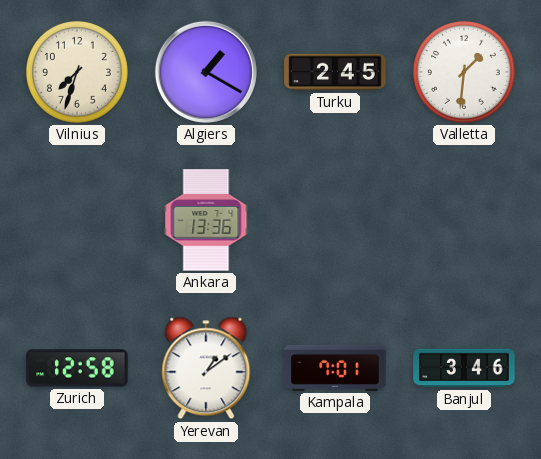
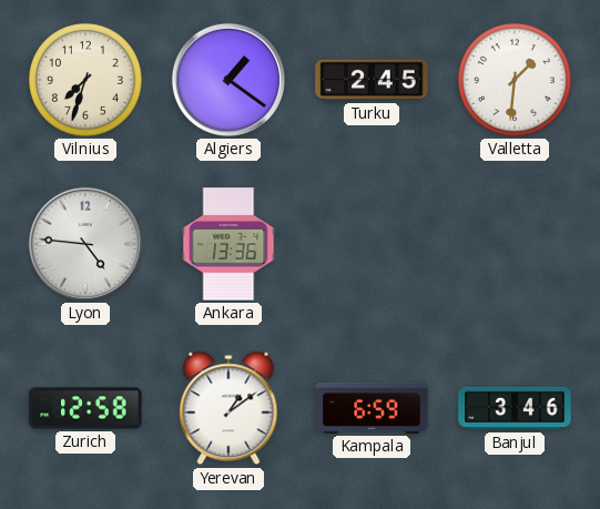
Algiers: 1:20 -> 1:21 (228, 80)
Lyon: none -> 4:46 (85, 244)
Kampala: 7:01 -> 6:59 (372, 408)
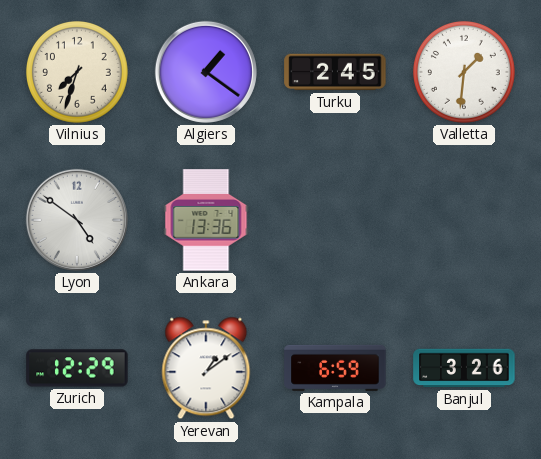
Lyon: 4:46 -> 4:51 (77, 220)
Zurich: 12:58 -> 12:29 (77, 368)
Banjul: 3:46 -> 3:26 (464, 368)
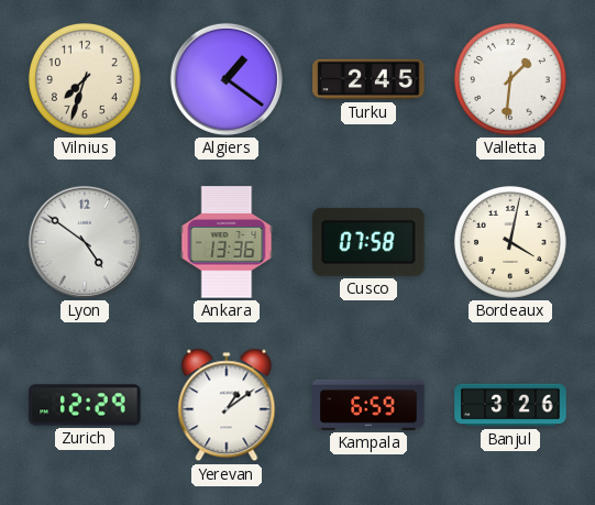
Cusco: none -> 07:58 (368, 242)
Bordeaux: none -> 4:02 (510, 242)
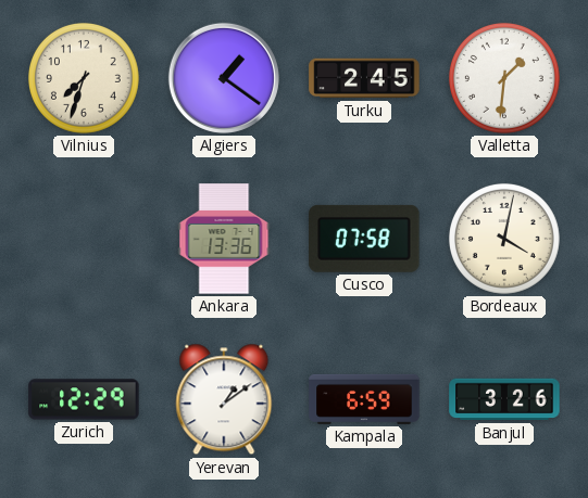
Lyon: 4:51 -> none (85, 242)
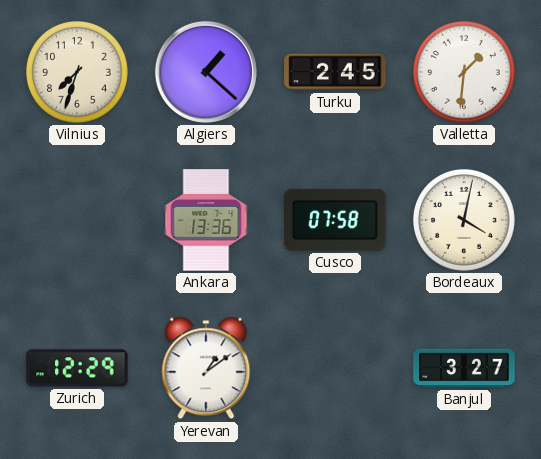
Algiers: 1:21 -> 1:22 (206, 72)
Kampala: 6:59 -> none (364, 399)
Banjul: 3:26 -> 3:27 (464, 368)
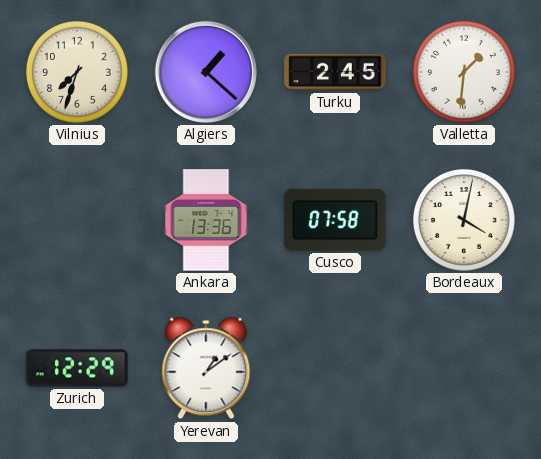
Banjul: 3:27 -> none (464, 368)
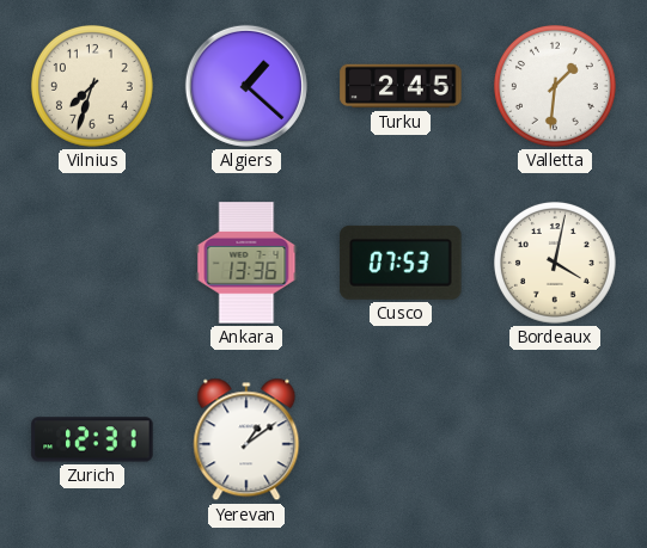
Cusco: 07:58 -> 07:53 (401, 263)
Zurich: 12:29 -> 12:31 (92, 439)
